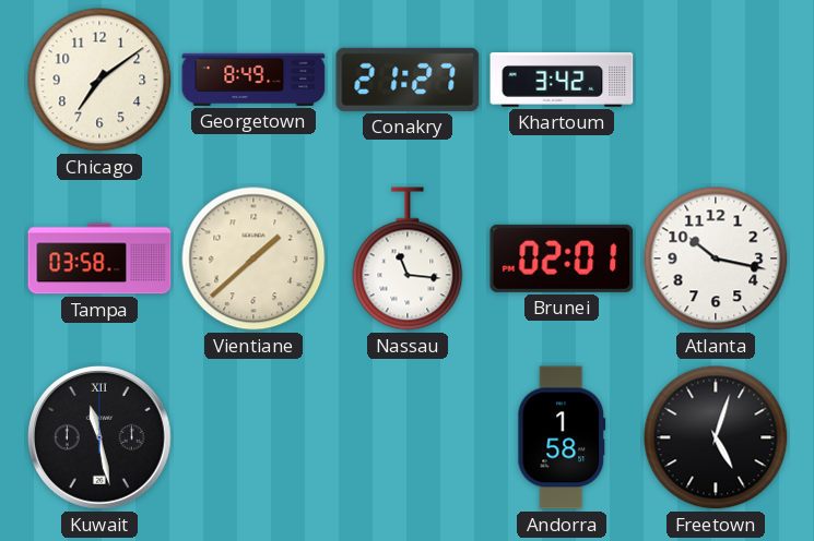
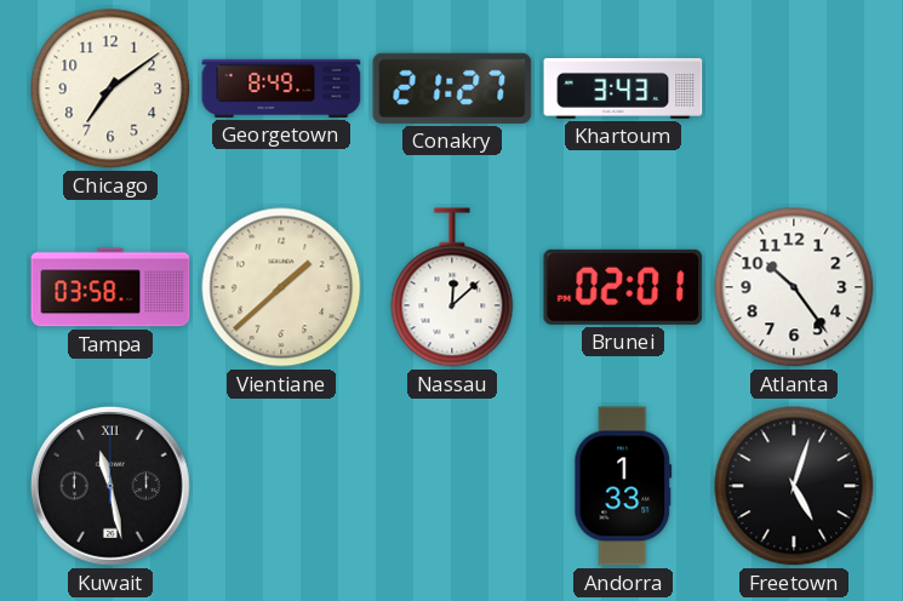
Khartoum: 3:42 -> 3:43 (623, 88)
Nassau: 11:16 -> 12:08 (452, 287)
Atlanta: 10:17 -> 10:24 (794, 287)
Andorra: 1:58 -> 1:33 (623, 486)
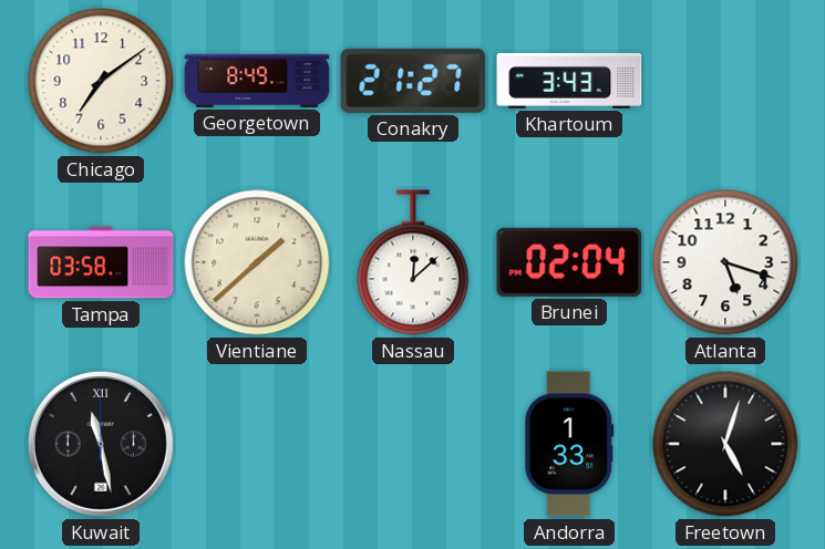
Brunei: 02:01 -> 02:04 (569, 262)
Atlanta: 10:24 -> 5:18 (725, 262)
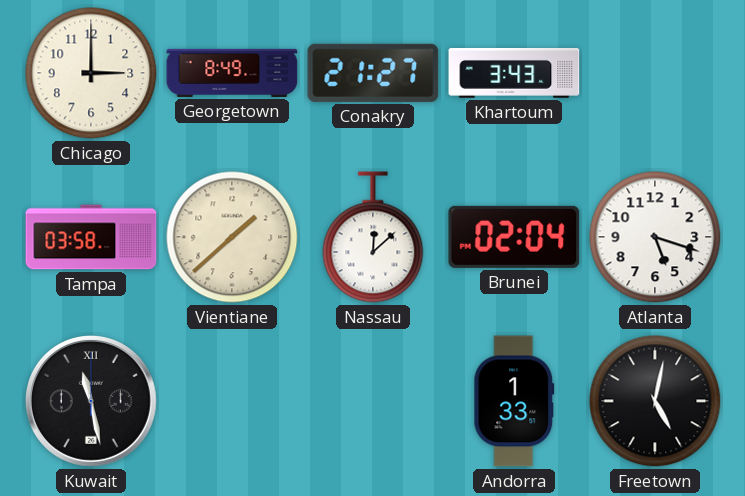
Chicago: 7:09 -> 3:00 (91, 73)
Freetown: 5:03 -> 5:02 (655, 401)
